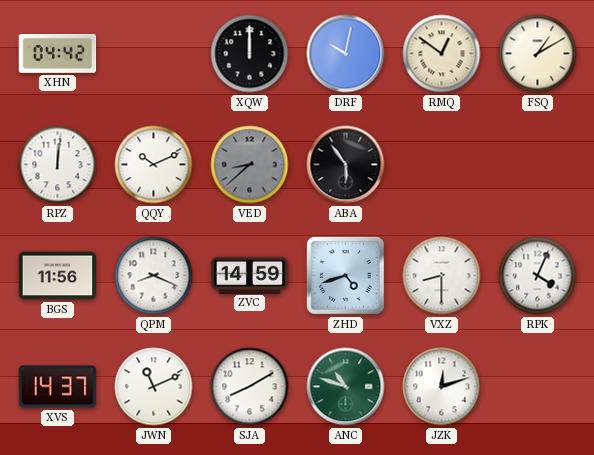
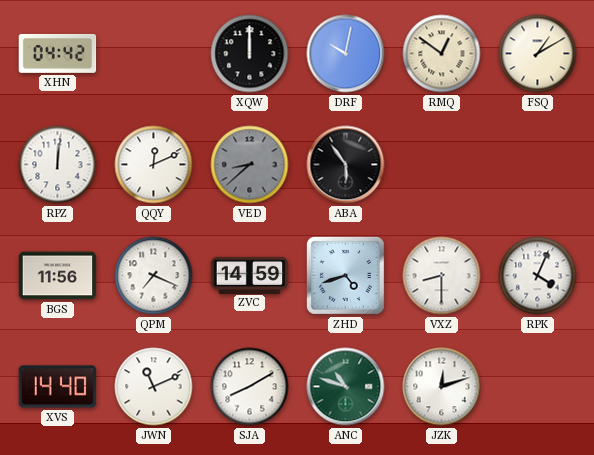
QQY: 10:11 -> 12:11 (154, 165)
QPM: 8:19 -> 7:19 (154, 276)
XVS: 14:37 -> 14:40 (58, 387)
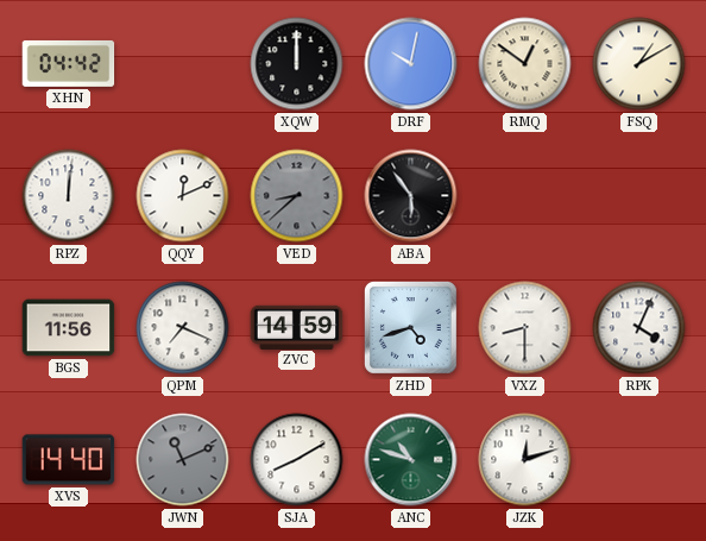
JWN dial: white -> grey (183, 460)
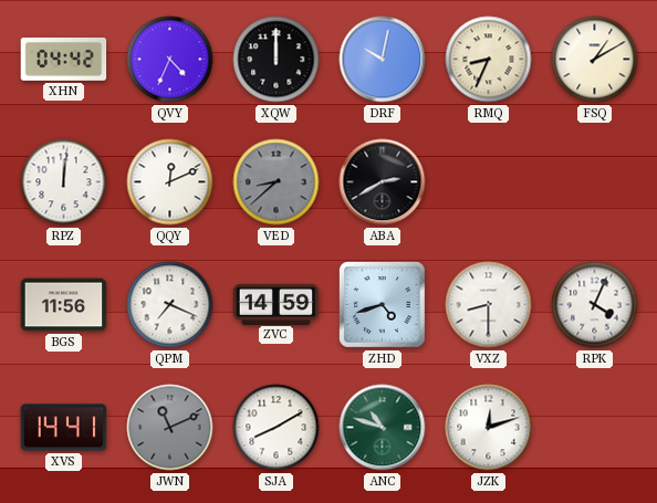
QVY: none -> 4:34 (170, 60)
RMQ: 12:51 -> 8:34 (489, 60)
ABA: 5:54 -> 2:40 (383, 182)
XVS: 14:40 -> 14:41 (64, 428)
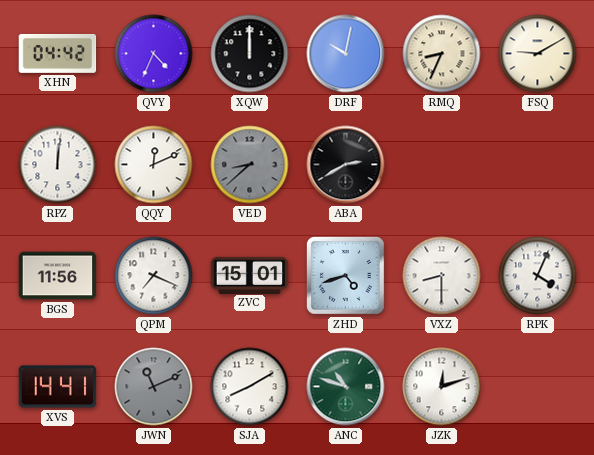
FSQ: 1:10 -> 9:10 (538, 54)
ZVC: 14:59 -> 15:01 (250, 275)
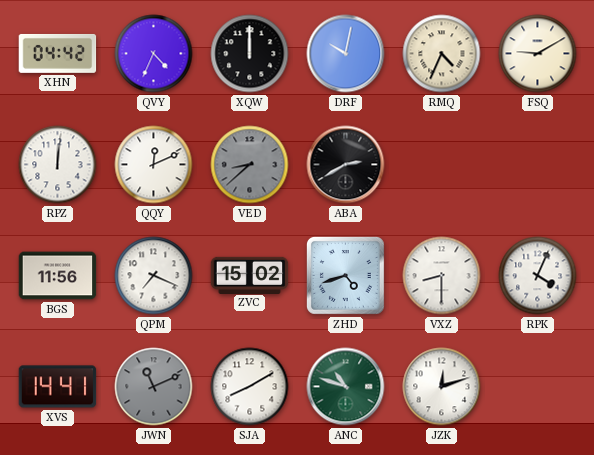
RMQ: 8:34 -> 4:34 (442, 54)
ZVC: 15:01 -> 15:02 (250, 275)
